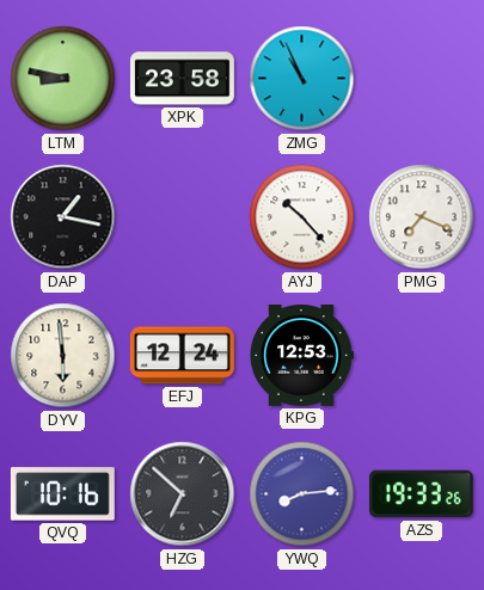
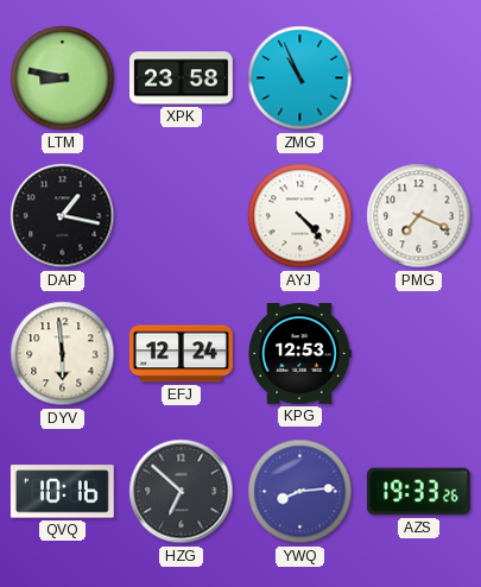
AYJ: 10:23 -> 4:23 (300, 216)
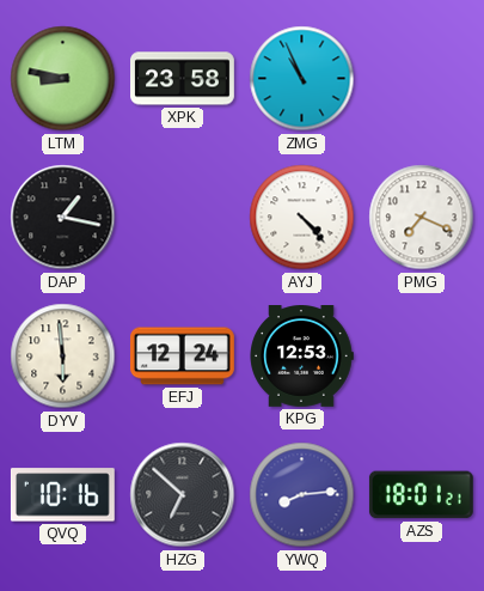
AZS: 19:33 -> 18:01 (421, 495)
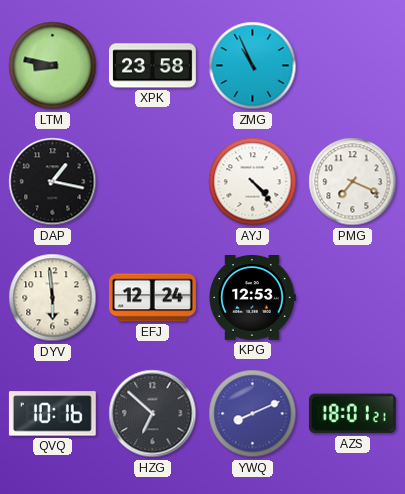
YWQ: 8:14 -> 8:11 (253, 414)
